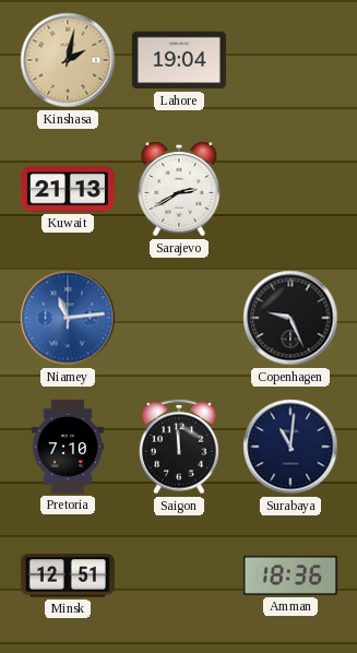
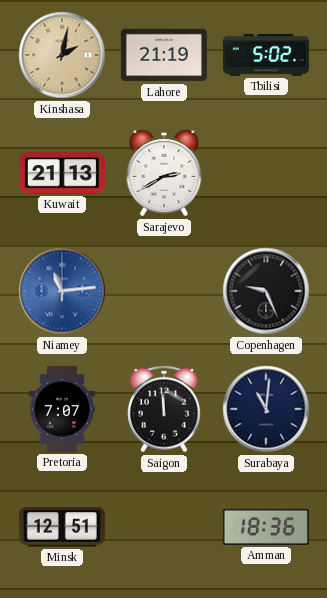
Lahore: 19:04 -> 21:19 (164, 55)
Tbilisi: none -> 5:02 (266, 55)
Pretoria: 7:10 -> 7:07 (62, 409)
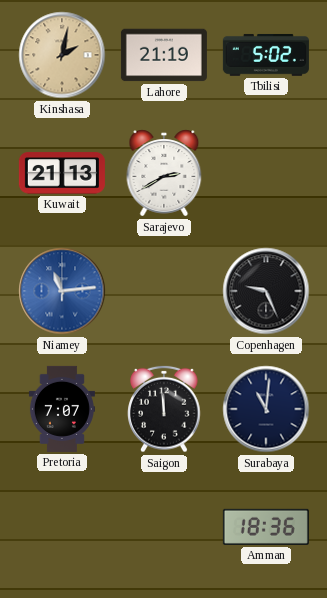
Minsk: 12:51 -> none (62, 527)
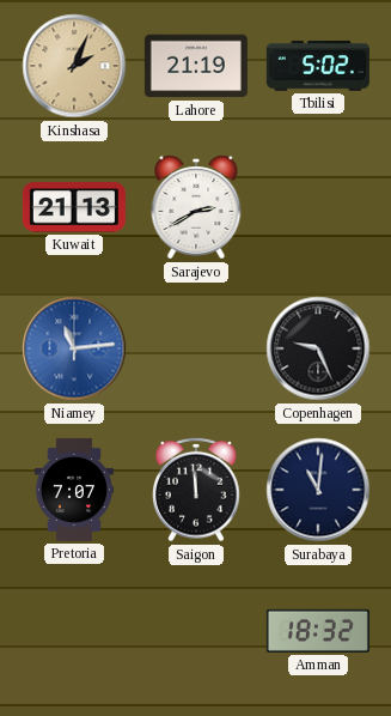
Kinshasa: 2:02 -> 2:04 (74, 66)
Amman: 18:36 -> 18:32 (318, 631)
